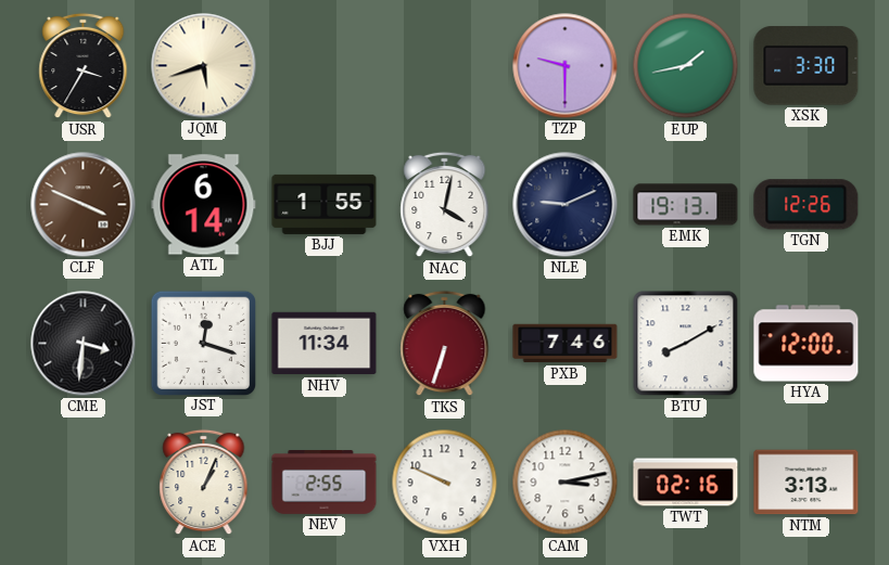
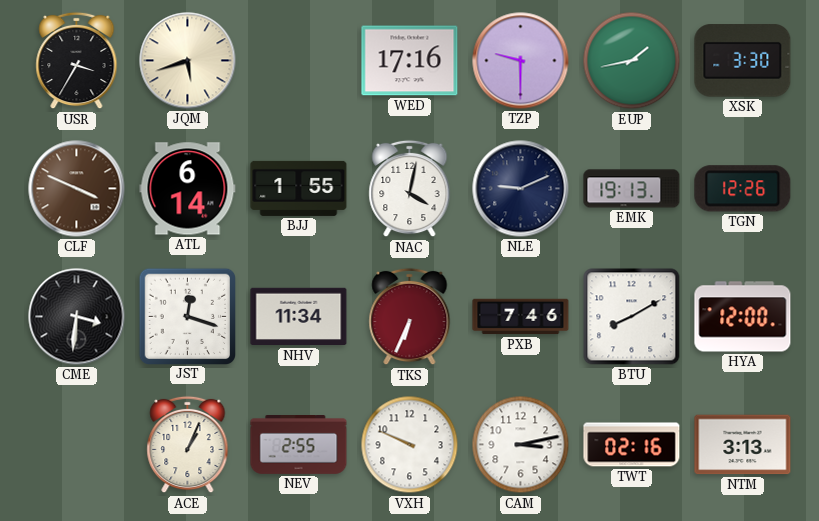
WED: none -> 17:16 (410, 61)
TKS: 6:33 -> 6:34 (410, 317)
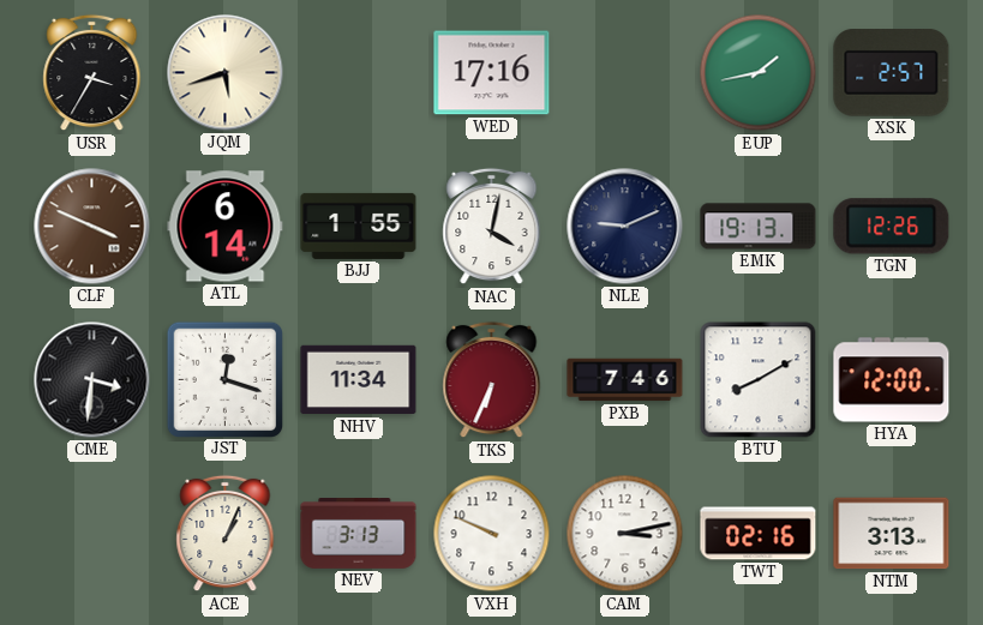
TZP: 9:30 -> none (521, 61)
XSK: 3:30 -> 2:57 (892, 73)
NEV: 2:55 -> 3:13 (359, 534)
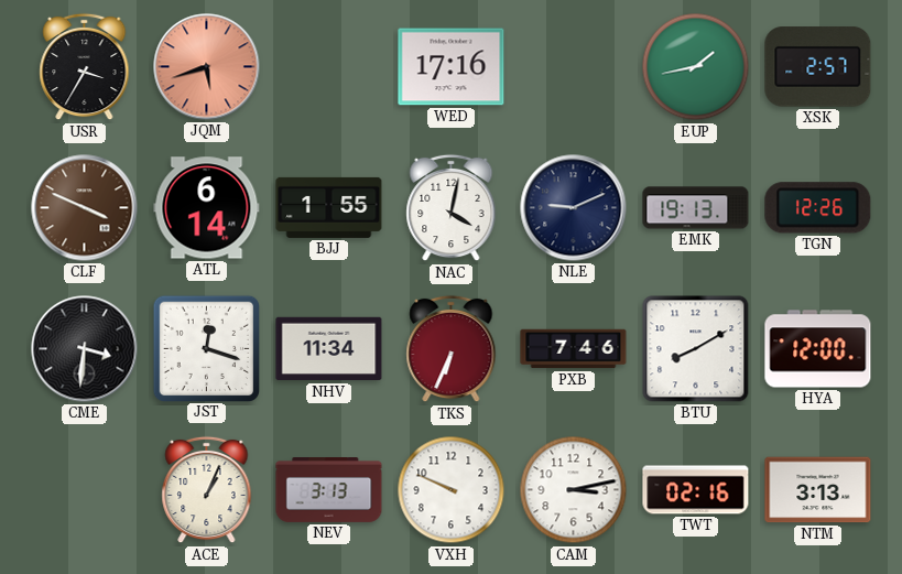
JQM dial: cream -> salmon (207, 67)
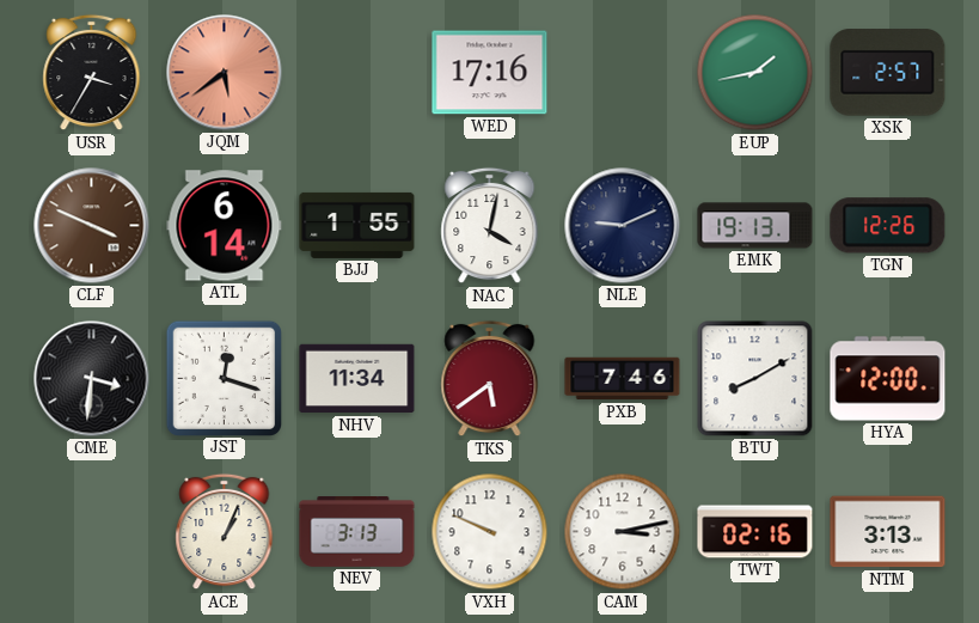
JQM: 5:42 -> 5:39 (225, 73)
TKS: 6:34 -> 5:39 (490, 379)
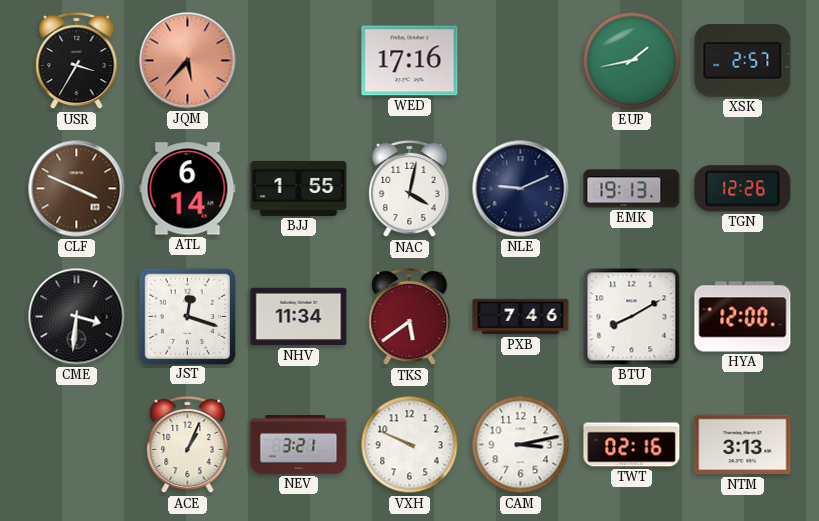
JQM: 5:39 -> 5:37 (188, 61)
NEV: 3:13 -> 3:21 (299, 445)
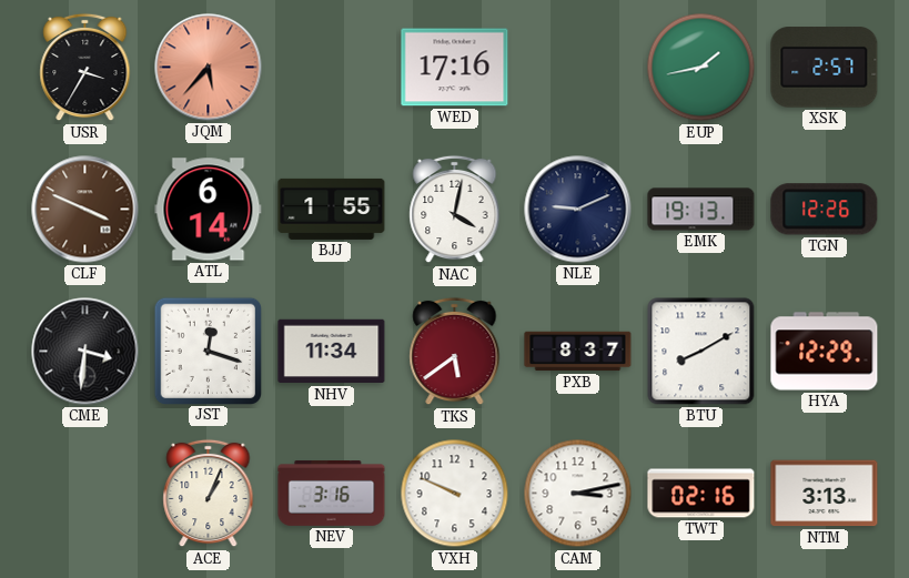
PXB: 7:46 -> 8:37 (578, 352)
HYA: 12:00 -> 12:29 (825, 352)
NEV: 3:21 -> 3:16 (332, 494)
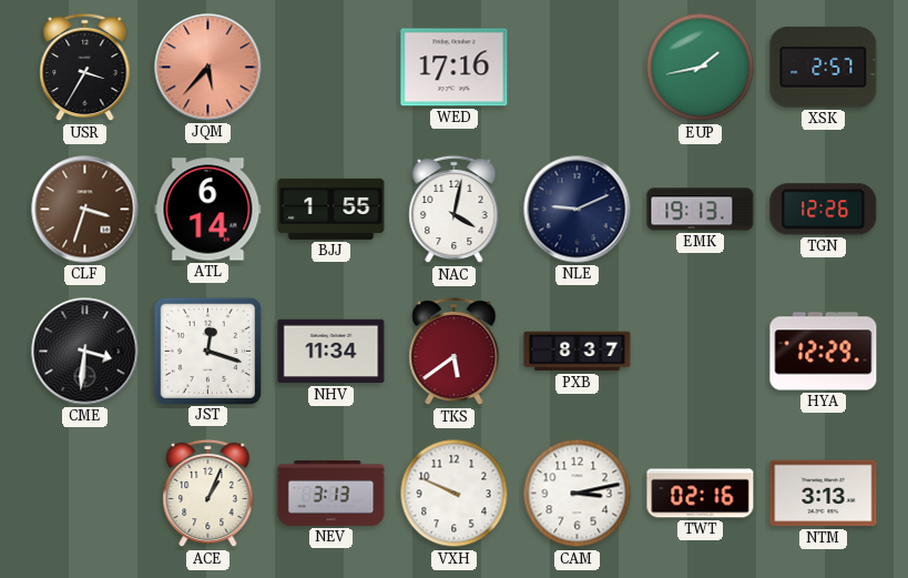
CLF: 3:49 -> 3:33 (85, 210)
BTU: 8:10 -> none (701, 352)
NEV: 3:16 -> 3:13 (331, 494)
